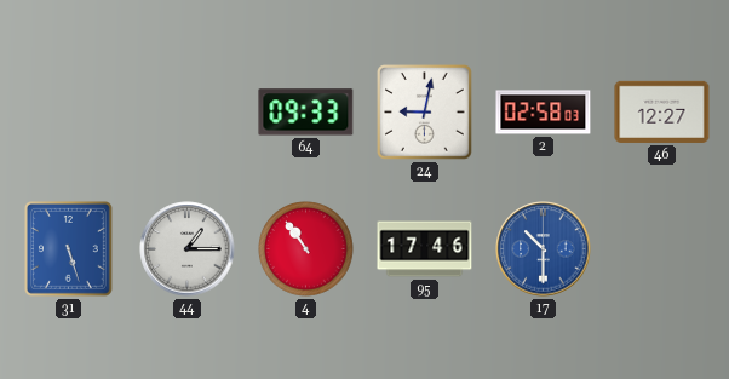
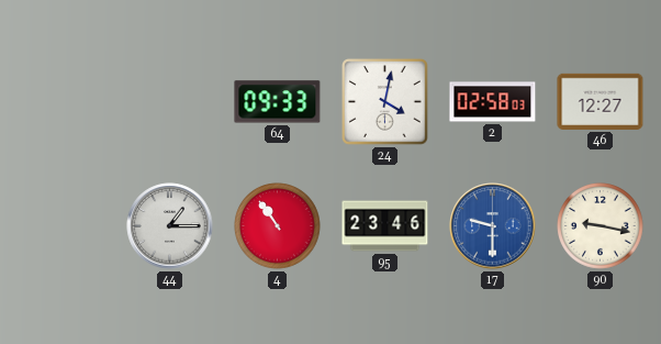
24: 9:02 -> 4:02 (385, 102)
31: 5:27 -> none (69, 249)
95: 17:46 -> 23:46 (385, 226)
17: 10:30 -> 9:30 (493, 226)
90: none -> 9:17 (601, 226)
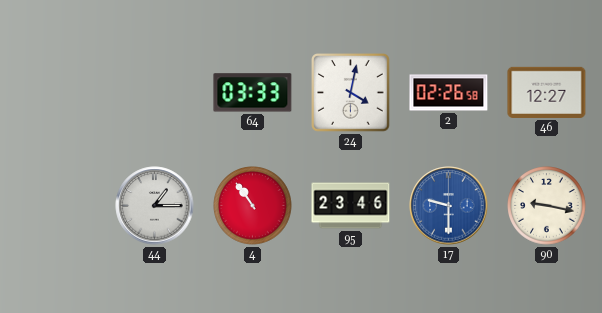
64: 09:33 -> 03:33 (253, 93)
2: 02:58 -> 02:26 (449, 93)
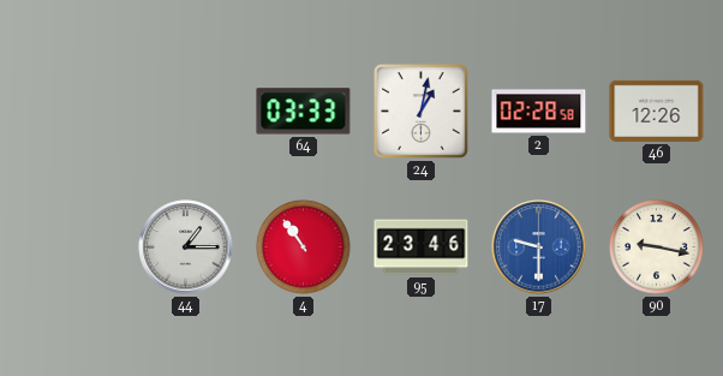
24: 4:02 -> 1:02 (422, 112)
2: 02:26 -> 02:28 (539, 112)
46: 12:27 -> 12:26 (657, 111)
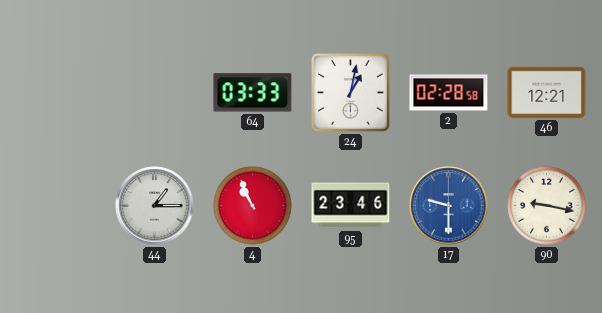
46: 12:26 -> 12:21 (547, 92)
4: 10:54 -> 10:56 (253, 206)
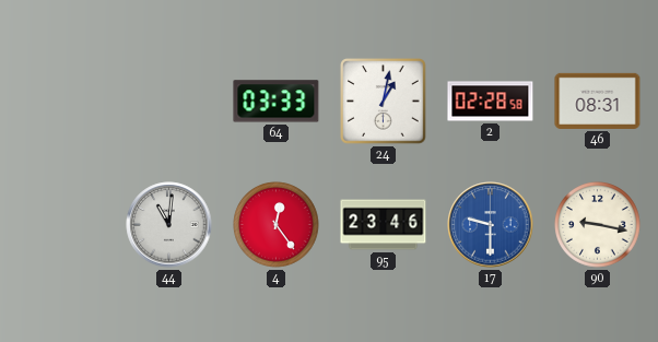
46: 12:21 -> 08:31 (598, 101)
44: 1:15 -> 11:01 (169, 225)
4: 10:56 -> 12:24 (277, 225)
